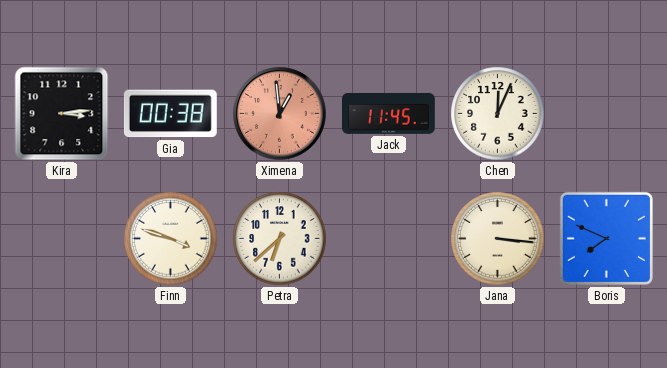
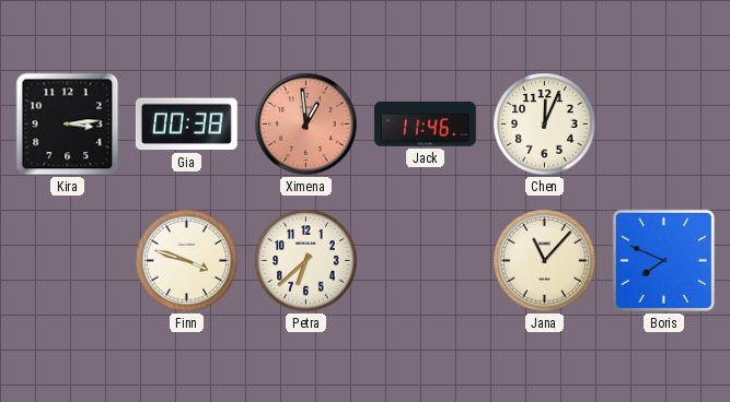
Jack: 11:45 -> 11:46 (425, 123)
Jana: 3:16 -> 11:07 (545, 261)
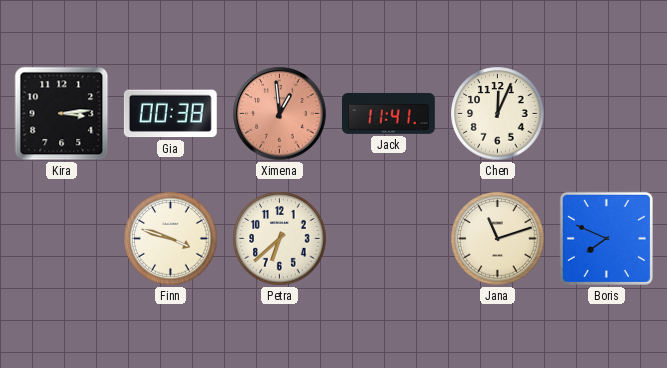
Jack: 11:46 -> 11:41 (388, 113)
Jana: 11:07 -> 11:12 (498, 239)
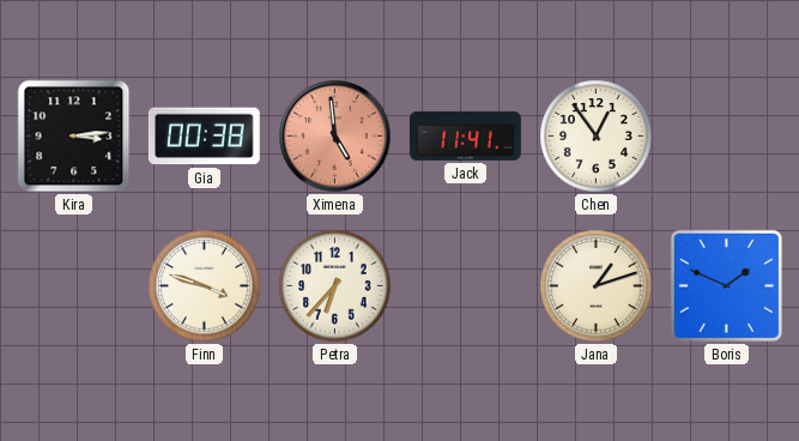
Ximena: 12:59 -> 4:59 (335, 137)
Chen: 12:04 -> 12:54 (597, 137)
Petra: 6:38 -> 6:37 (335, 286)
Jana: 11:12 -> 1:12 (597, 286)
Boris: 7:49 -> 1:49 (726, 285)
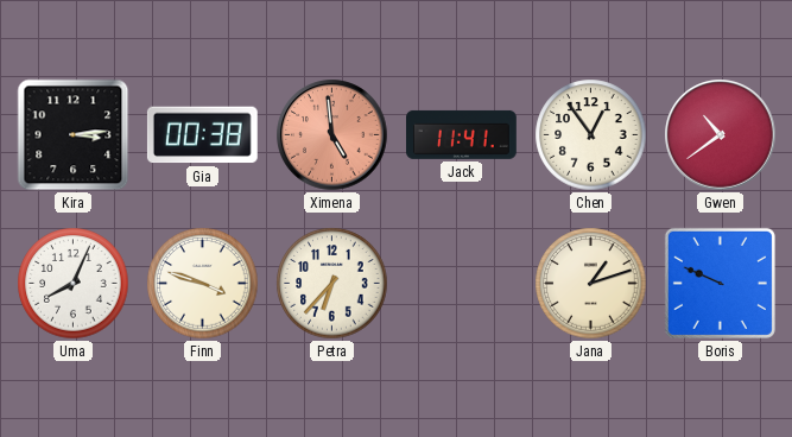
Gwen: none -> 10:39 (721, 135)
Uma: none -> 8:04 (74, 284)
Boris: 1:49 -> 9:49 (720, 283)
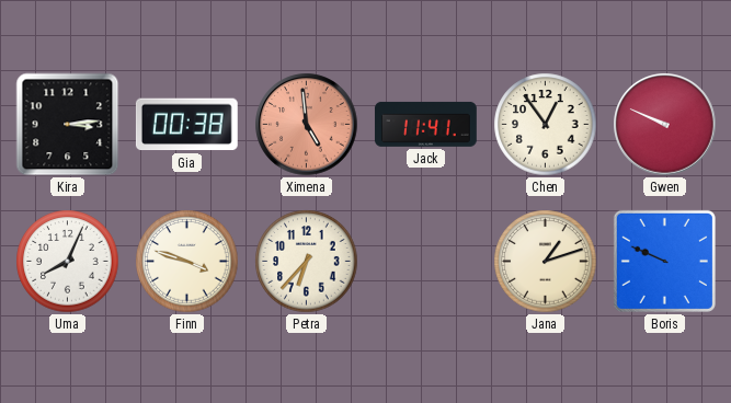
Gwen: 10:39 -> 9:49 (665, 125)
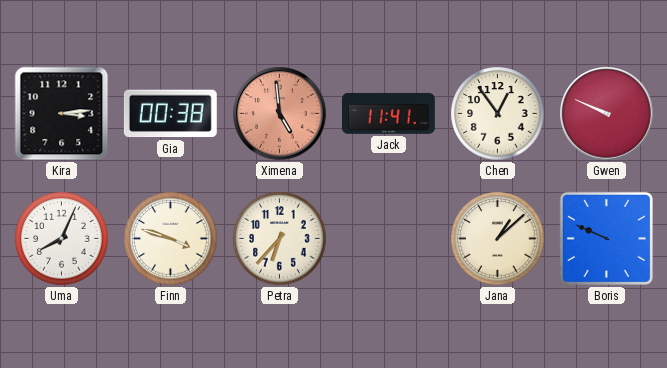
Jana: 1:12 -> 1:08 (498, 239)
